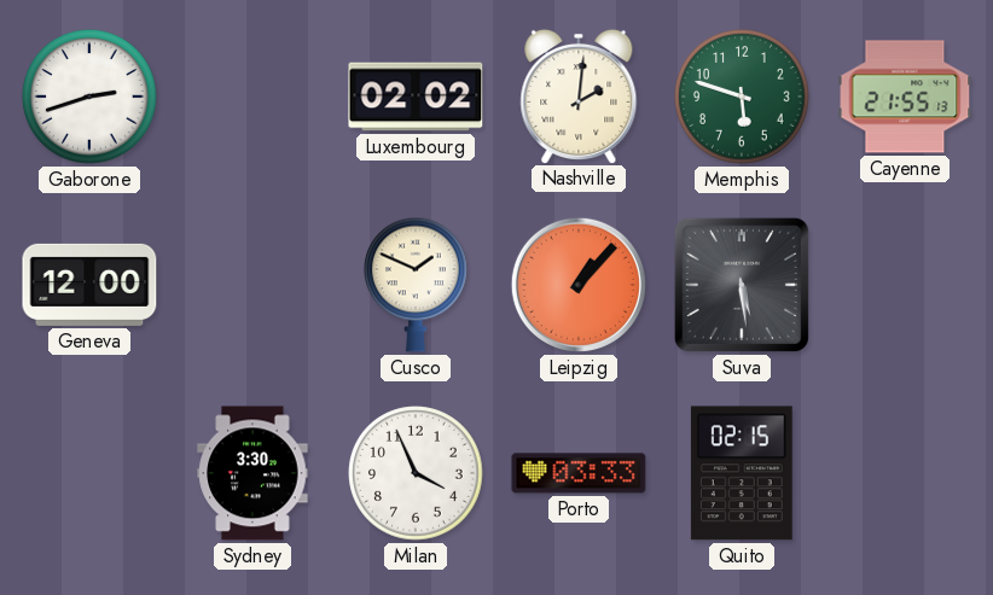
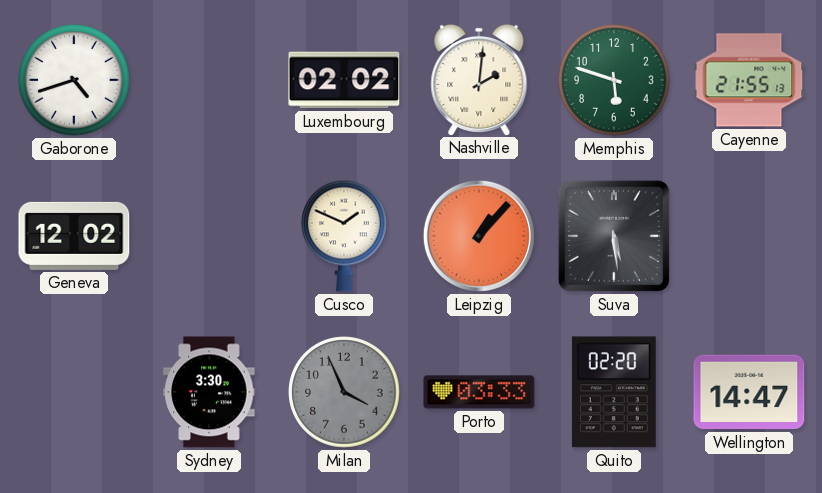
Gaborone: 2:42 -> 4:42 (74, 80)
Geneva: 12:00 -> 12:02 (74, 236)
Milan dial: white -> grey (344, 392)
Quito: 02:15 -> 02:20 (614, 392)
Wellington: none -> 14:47 (749, 392)
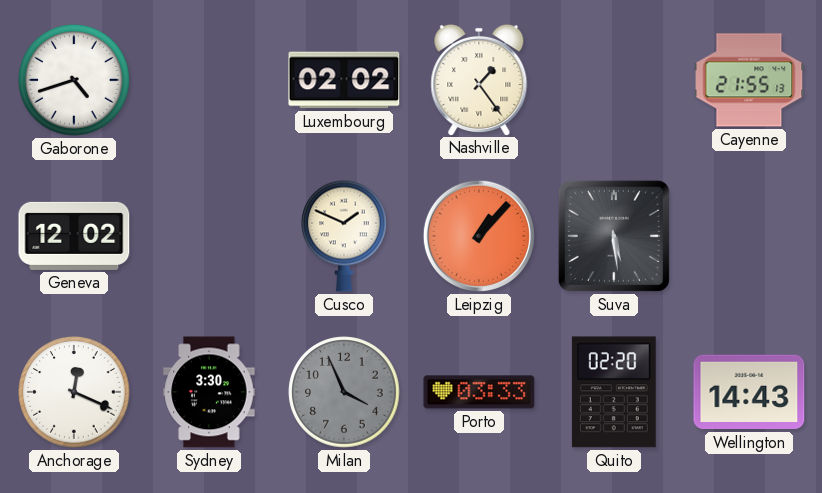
Nashville: 2:01 -> 1:24 (479, 79)
Memphis: 5:48 -> none (614, 80)
Anchorage: none -> 12:19 (74, 392)
Wellington: 14:47 -> 14:43 (749, 392)
